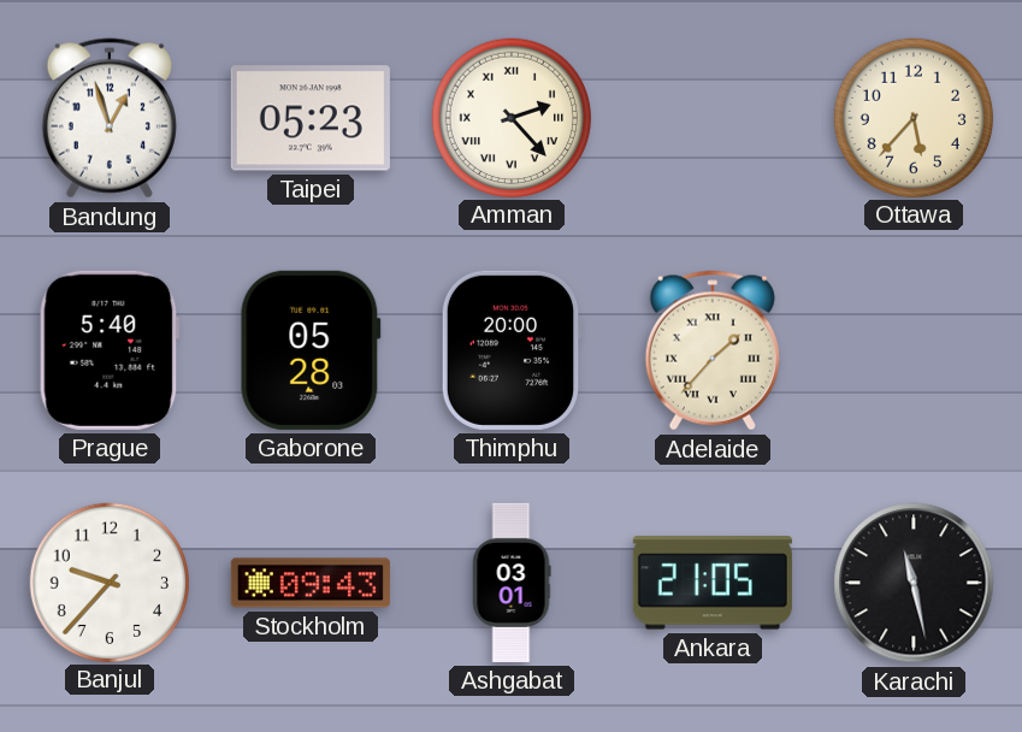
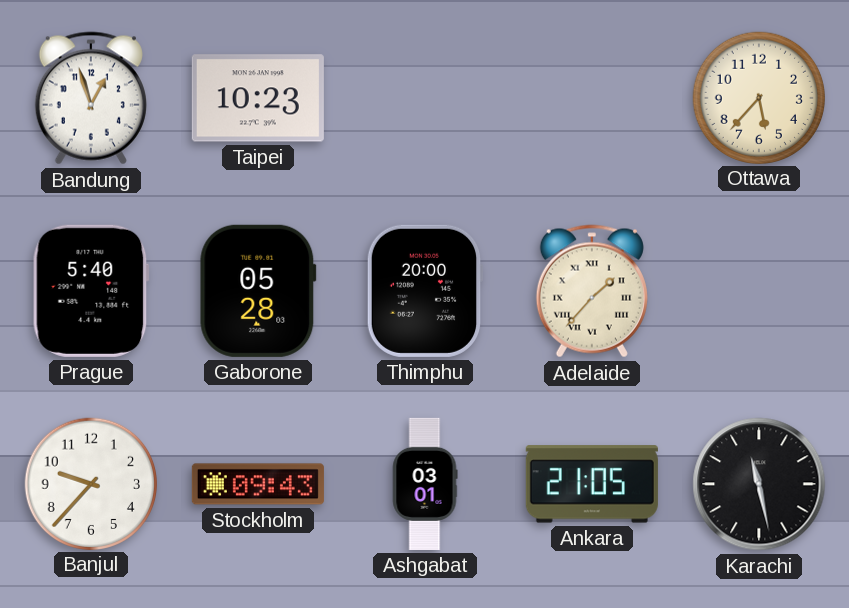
Taipei: 05:23 -> 10:23 (258, 98)
Amman: 2:23 -> none (510, 117)
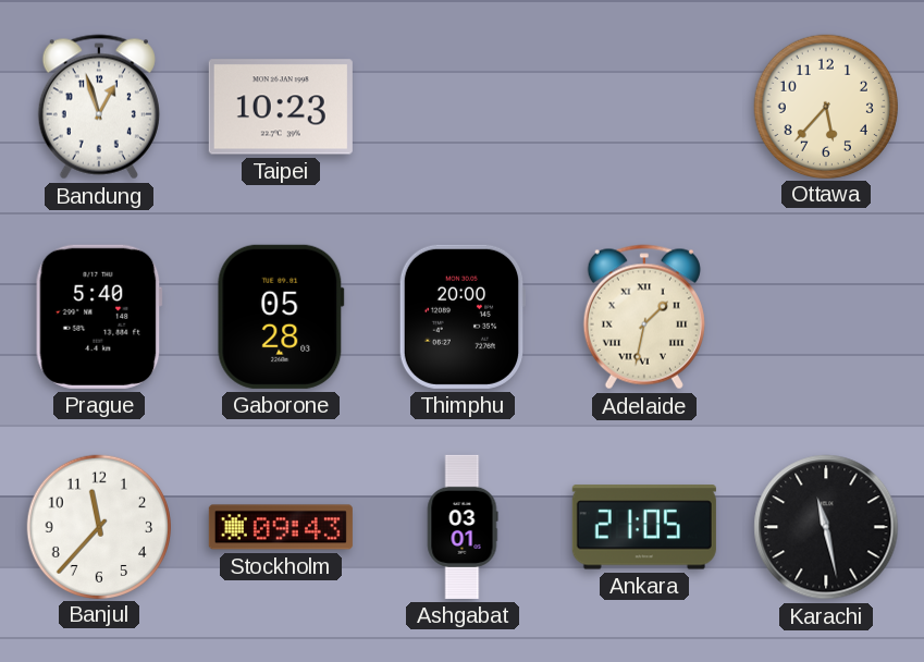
Adelaide: 1:37 -> 1:32 (644, 317)
Banjul: 9:37 -> 11:37 (98, 526)
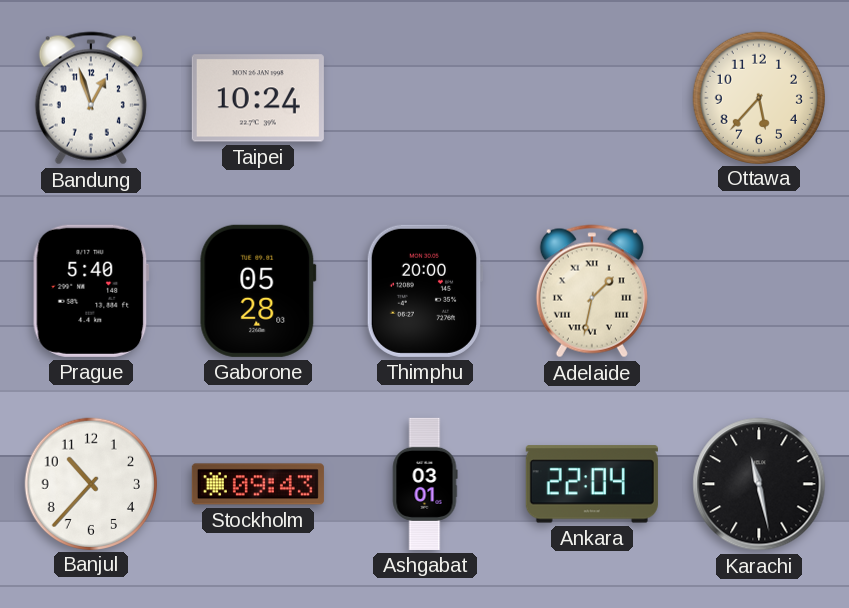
Taipei: 10:23 -> 10:24 (258, 98)
Banjul: 11:37 -> 10:37 (90, 483)
Ankara: 21:05 -> 22:04 (592, 484)
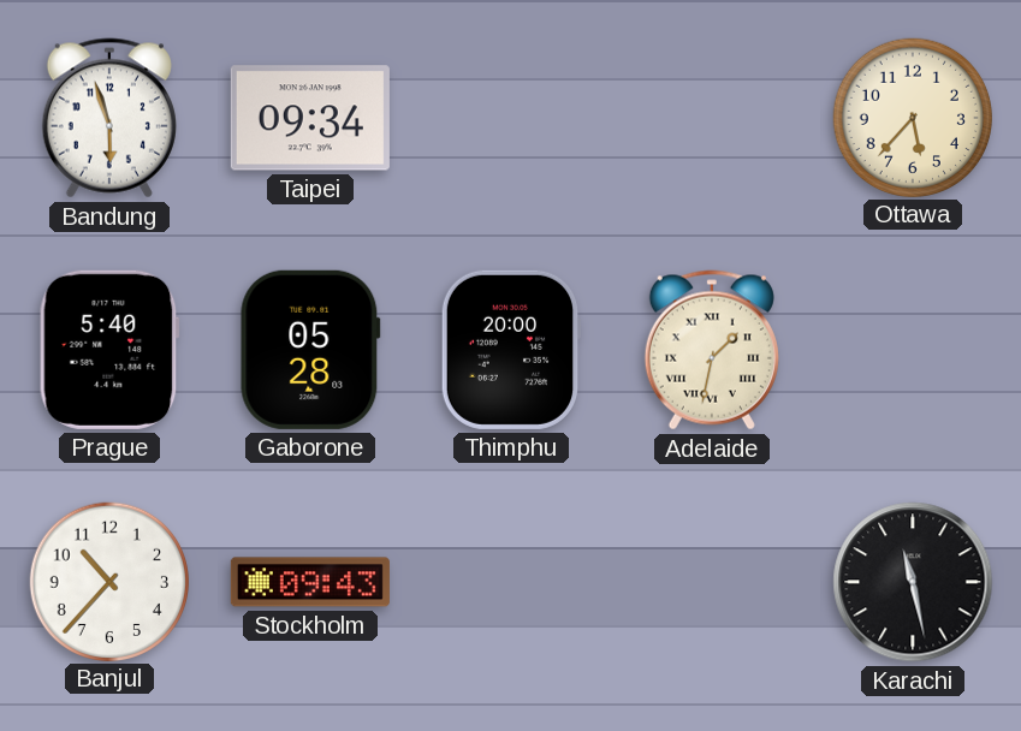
Bandung: 12:57 -> 5:57 (109, 118)
Taipei: 10:24 -> 09:34 (310, 118)
Ashgabat: 03:01 -> none (425, 484)
Ankara: 22:04 -> none (592, 484)
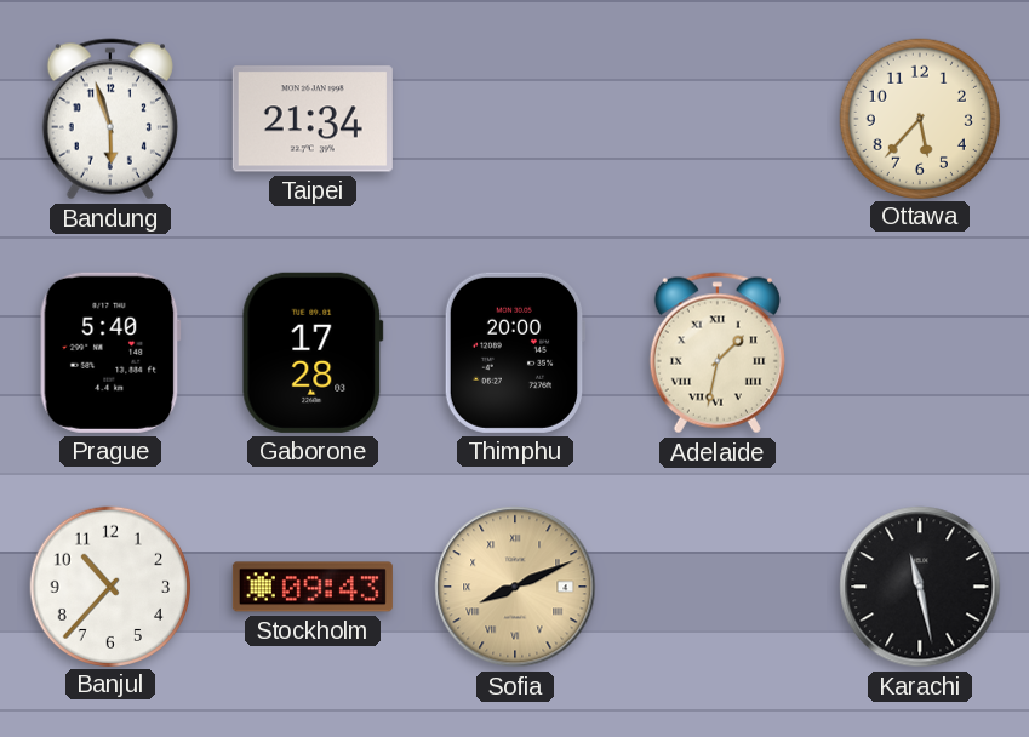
Taipei: 09:34 -> 21:34 (313, 119)
Gaborone: 05:28 -> 17:28 (313, 353)
Sofia: none -> 8:11 (515, 587)
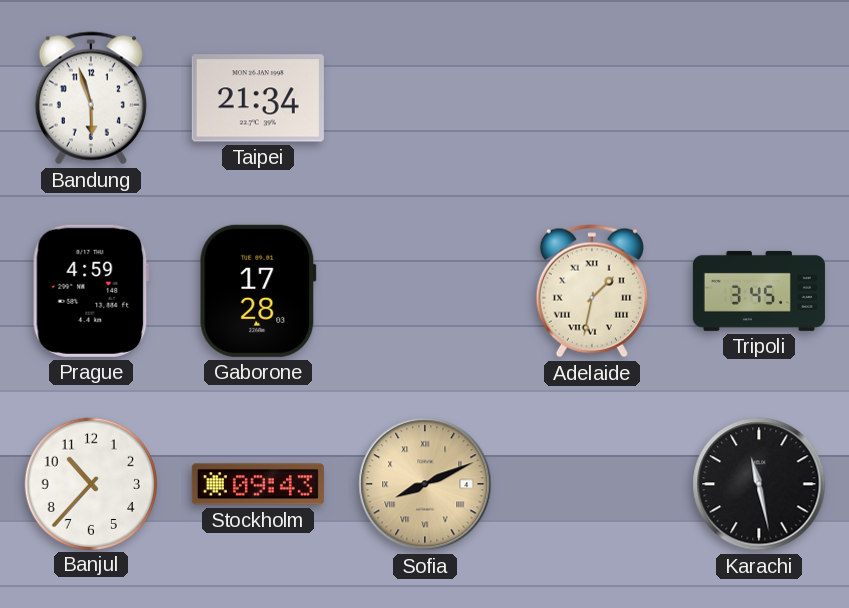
Ottawa: 5:37 -> none (919, 118)
Prague: 5:40 -> 4:59 (91, 291)
Thimphu: 20:00 -> none (515, 353)
Tripoli: none -> 3:45 (759, 291)
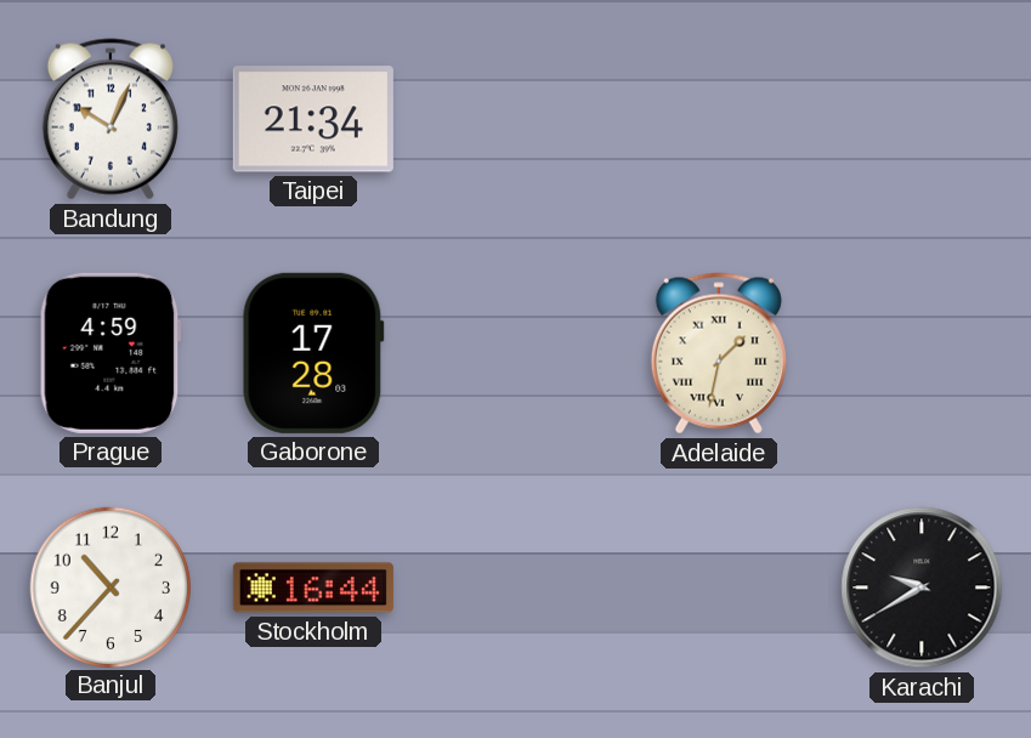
Bandung: 5:57 -> 10:04 (111, 119)
Tripoli: 3:45 -> none (759, 291)
Stockholm: 09:43 -> 16:44 (313, 587)
Sofia: 8:11 -> none (425, 484)
Karachi: 11:28 -> 9:40 (922, 587)
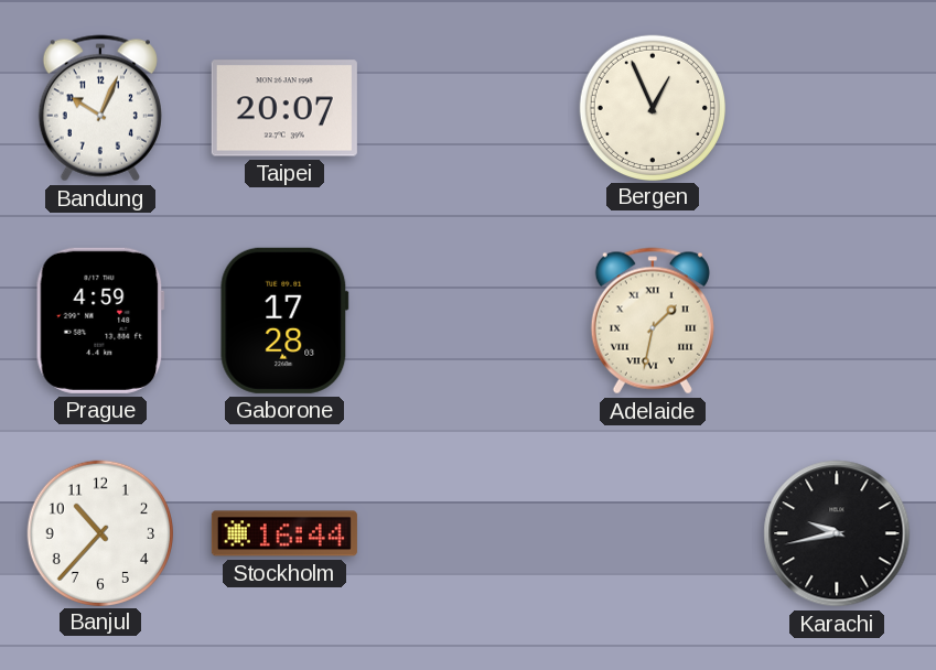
Taipei: 21:34 -> 20:07 (284, 108)
Bergen: none -> 12:56 (652, 107)
Karachi: 9:40 -> 9:43 (837, 533)
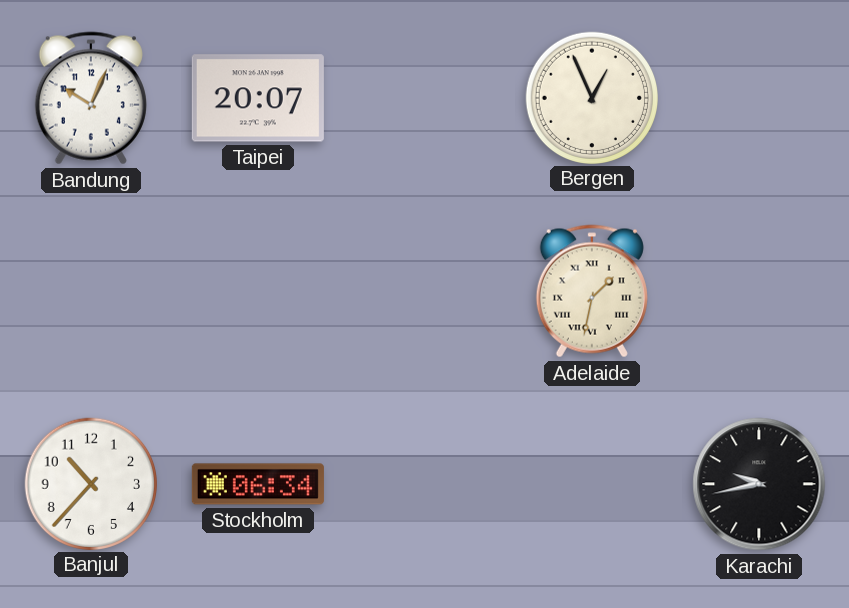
Prague: 4:59 -> none (100, 321)
Gaborone: 17:28 -> none (284, 321)
Stockholm: 16:44 -> 06:34 (258, 484)
